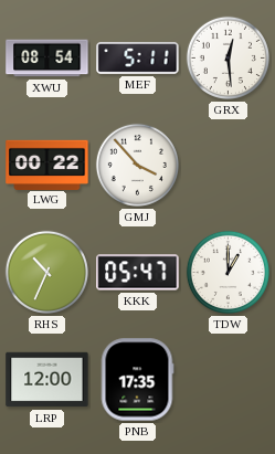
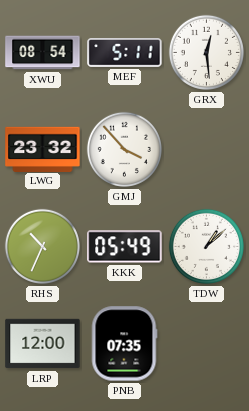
LWG: 00:22 -> 23:32 (43, 149)
KKK: 05:47 -> 05:49 (125, 247)
TDW: 1:00 -> 1:08 (206, 246)
PNB: 17:35 -> 07:35 (124, 344)
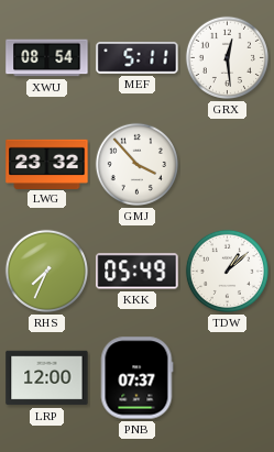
RHS: 10:34 -> 7:34 (46, 271)
PNB: 07:35 -> 07:37 (136, 378)
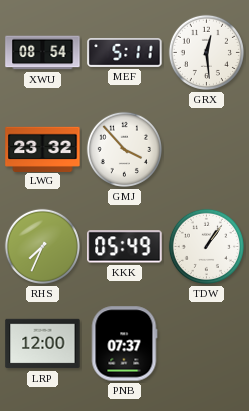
TDW: 1:08 -> 1:06 (206, 246)
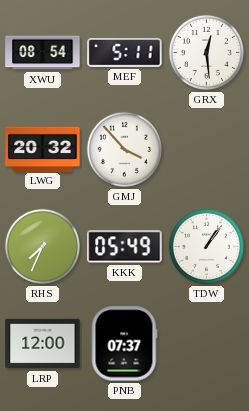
LWG: 23:32 -> 20:32 (43, 149)
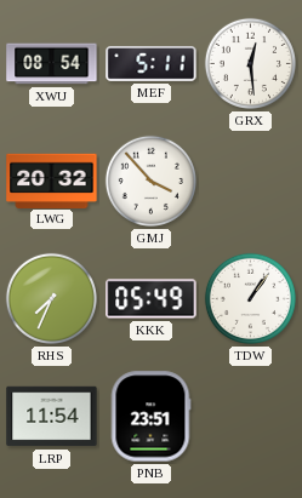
LRP: 12:00 -> 11:54 (52, 417)
PNB: 07:37 -> 23:51 (150, 417)
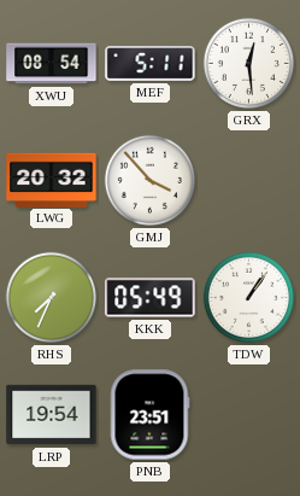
LRP: 11:54 -> 19:54 (52, 415)
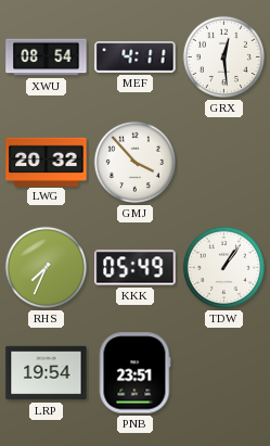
MEF: 5:11 -> 4:11 (136, 58)
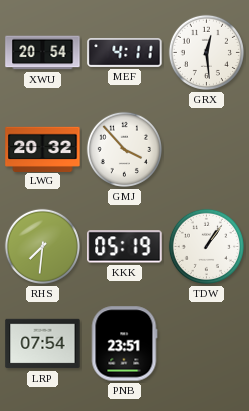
XWU: 08:54 -> 20:54 (43, 53)
RHS: 7:34 -> 7:31 (42, 246)
KKK: 05:49 -> 05:19 (125, 247)
LRP: 19:54 -> 07:54 (43, 344)
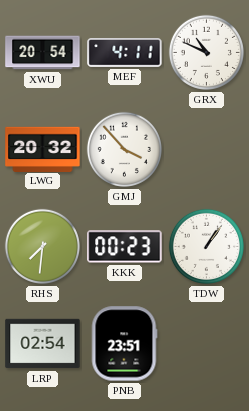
GRX: 12:29 -> 10:49 (206, 52)
KKK: 05:19 -> 00:23 (125, 247)
LRP: 07:54 -> 02:54 (43, 344)
